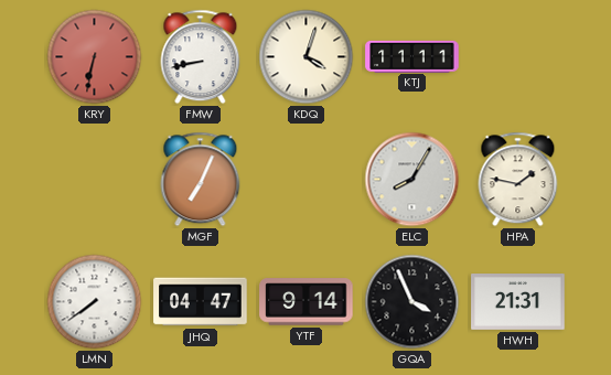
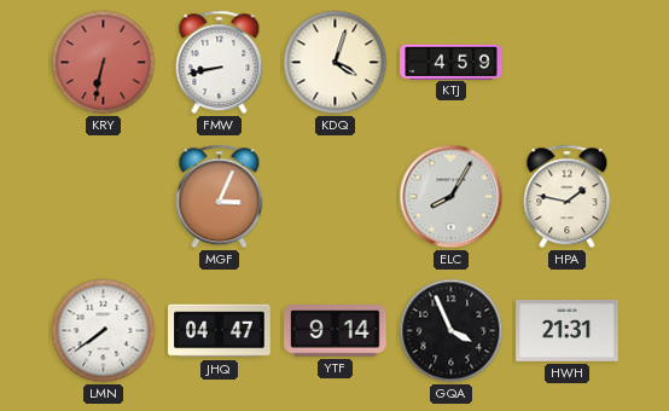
KTJ: 11:11 -> 4:59 (452, 62)
MGF: 7:04 -> 3:04 (220, 197)
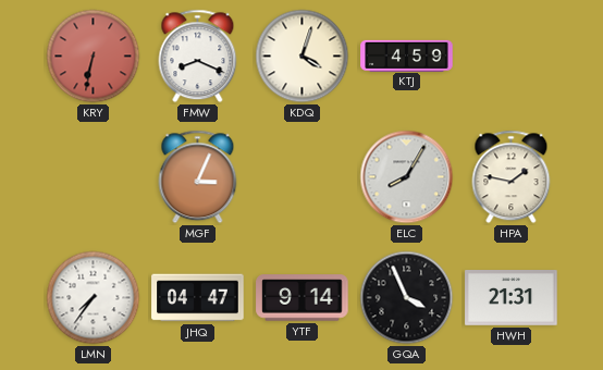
FMW: 8:43 -> 8:19 (198, 57)
LMN: 7:39 -> 7:36 (94, 298)
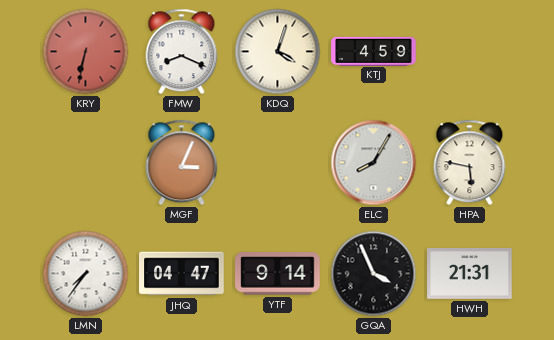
HPA: 1:47 -> 5:47 (470, 163)
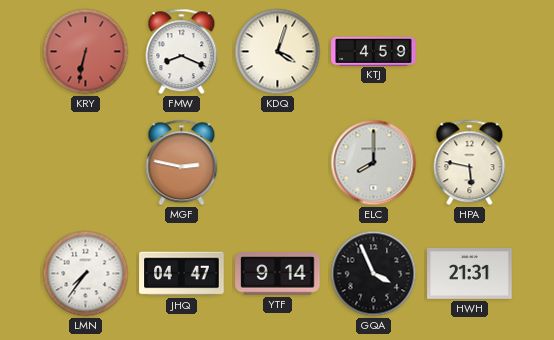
MGF: 3:04 -> 2:47 (182, 163)
ELC: 8:05 -> 8:00 (374, 163)
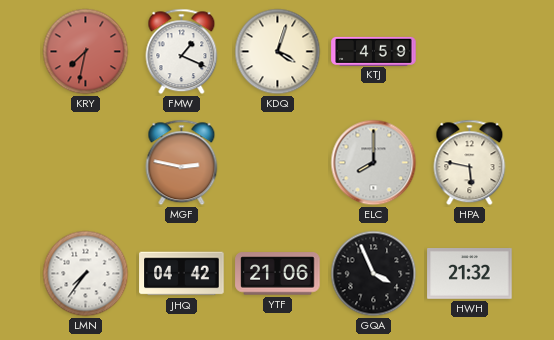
KRY: 6:32 -> 7:32 (86, 52)
FMW: 8:19 -> 1:19 (182, 52)
JHQ: 04:47 -> 04:42 (182, 274)
YTF: 9:14 -> 21:06 (278, 274)
HWH: 21:31 -> 21:32 (470, 274)
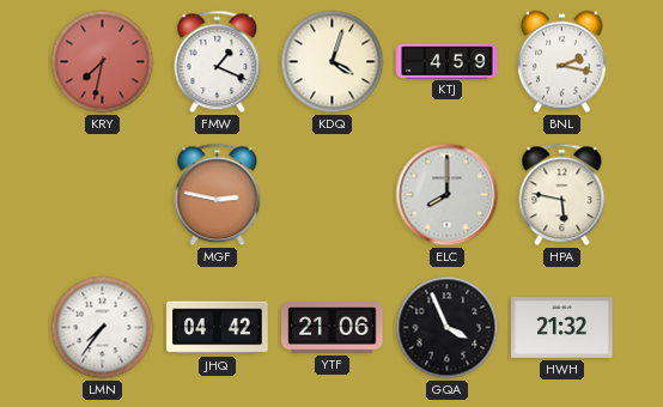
BNL: none -> 2:17 (561, 62)
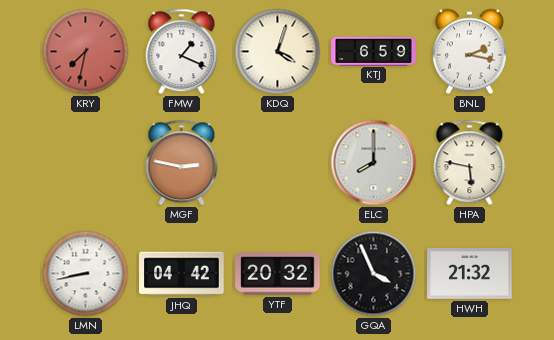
KTJ: 4:59 -> 6:59 (374, 51)
LMN: 7:36 -> 8:43 (86, 274)
YTF: 21:06 -> 20:32 (278, 274)
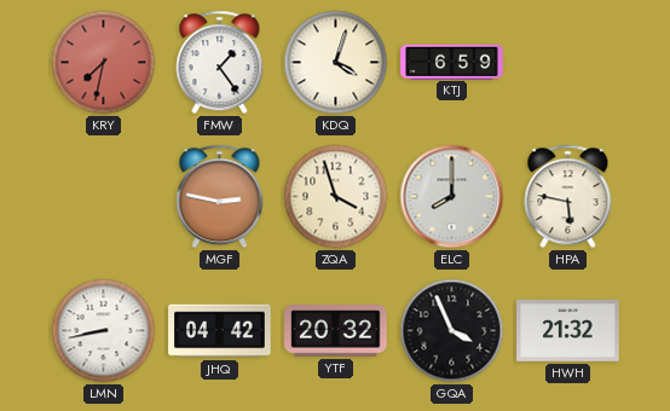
FMW: 1:19 -> 1:24 (220, 63)
BNL: 2:17 -> none (469, 52)
ZQA: none -> 3:57 (336, 197)
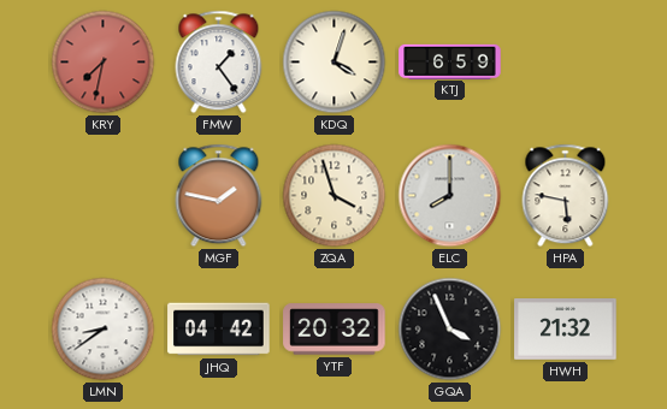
MGF: 2:47 -> 1:47 (219, 196)
LMN: 8:43 -> 8:39 (104, 330)
